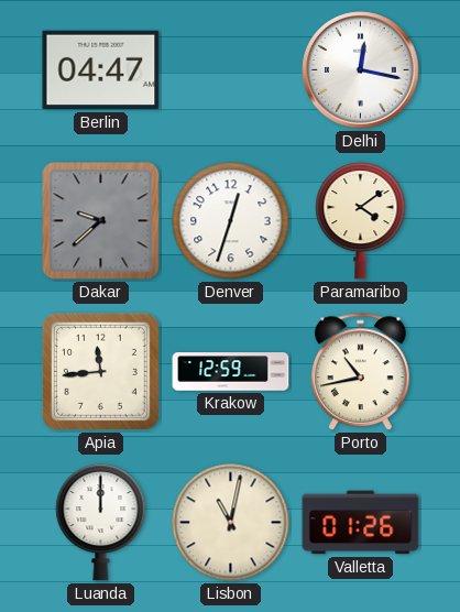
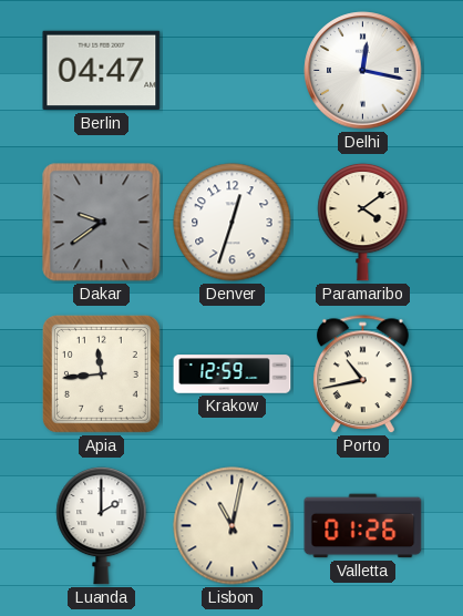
Dakar: 9:38 -> 9:39 (102, 223)
Luanda: 12:00 -> 2:00 (102, 525)
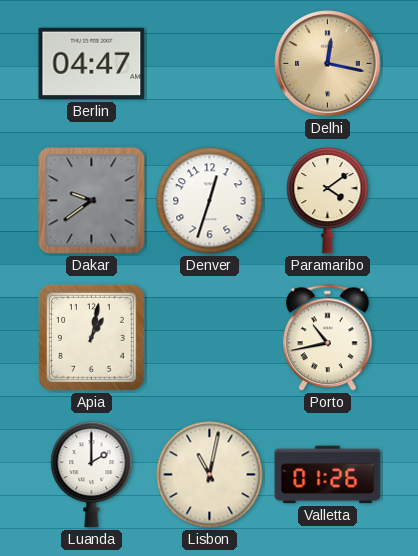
Delhi dial: white -> champagne (328, 64)
Apia: 11:44 -> 1:02 (91, 337)
Krakow: 12:59 -> none (233, 374)
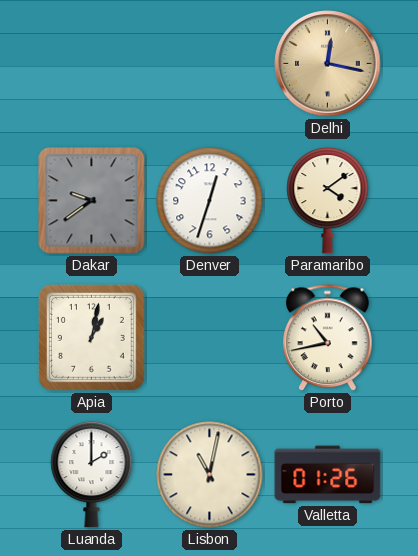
Berlin: 04:47 -> none (92, 64)
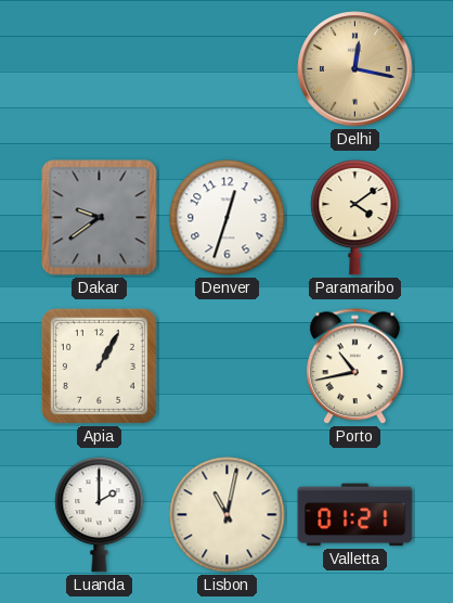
Apia: 1:02 -> 1:05 (99, 365)
Valletta: 01:26 -> 01:21 (355, 515)
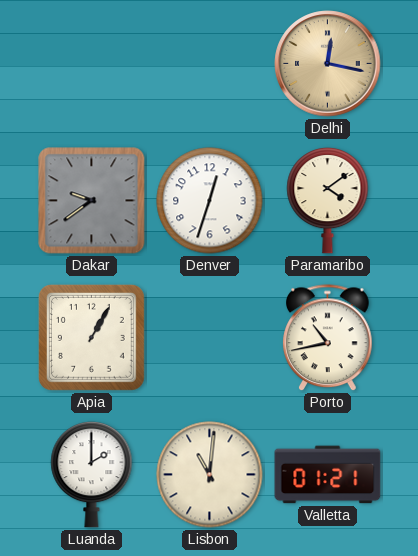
Lisbon: 11:02 -> 11:01 (210, 475)
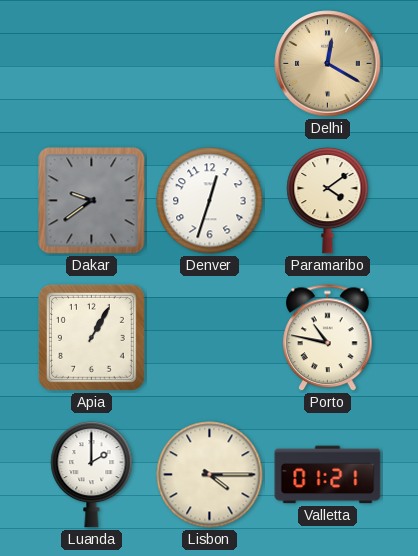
Delhi: 12:17 -> 12:20 (328, 64)
Porto: 10:43 -> 10:47 (328, 338)
Lisbon: 11:01 -> 4:15 (210, 475)
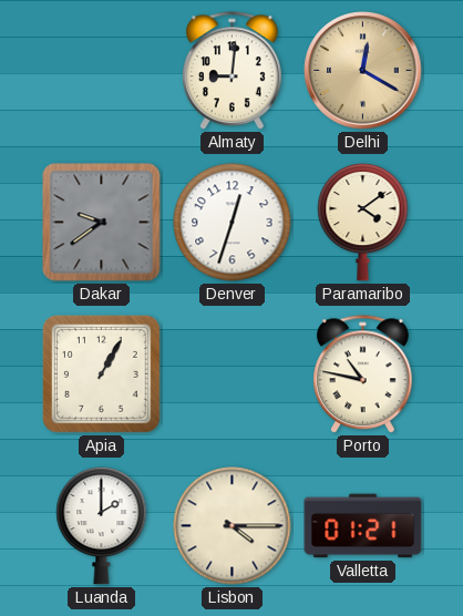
Almaty: none -> 9:01 (233, 71)
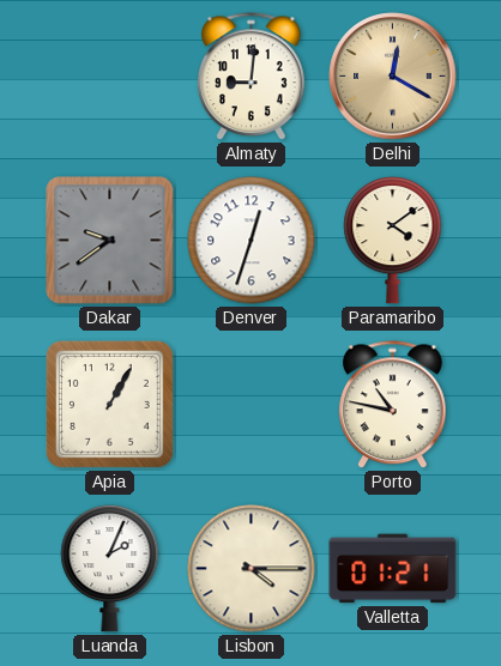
Luanda: 2:00 -> 2:04 (110, 568)
